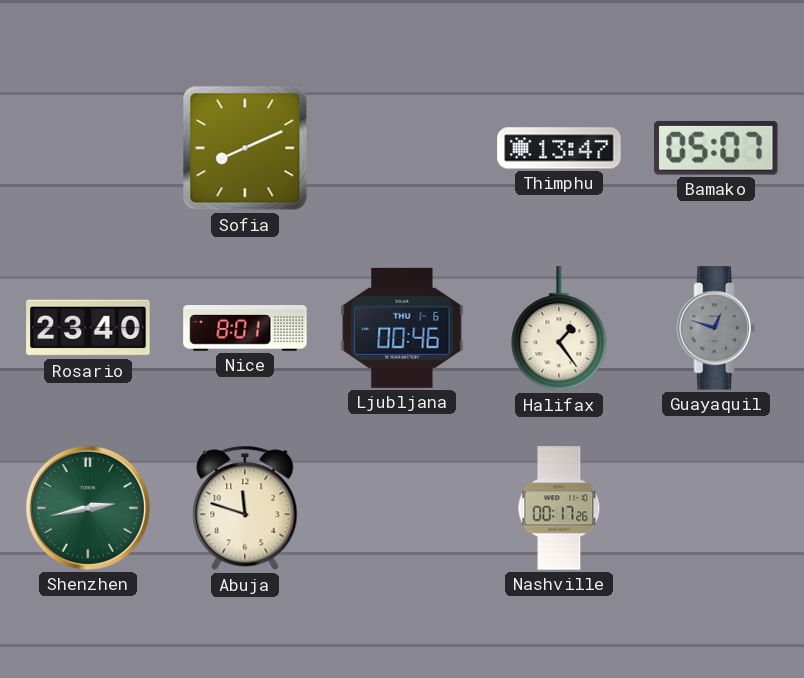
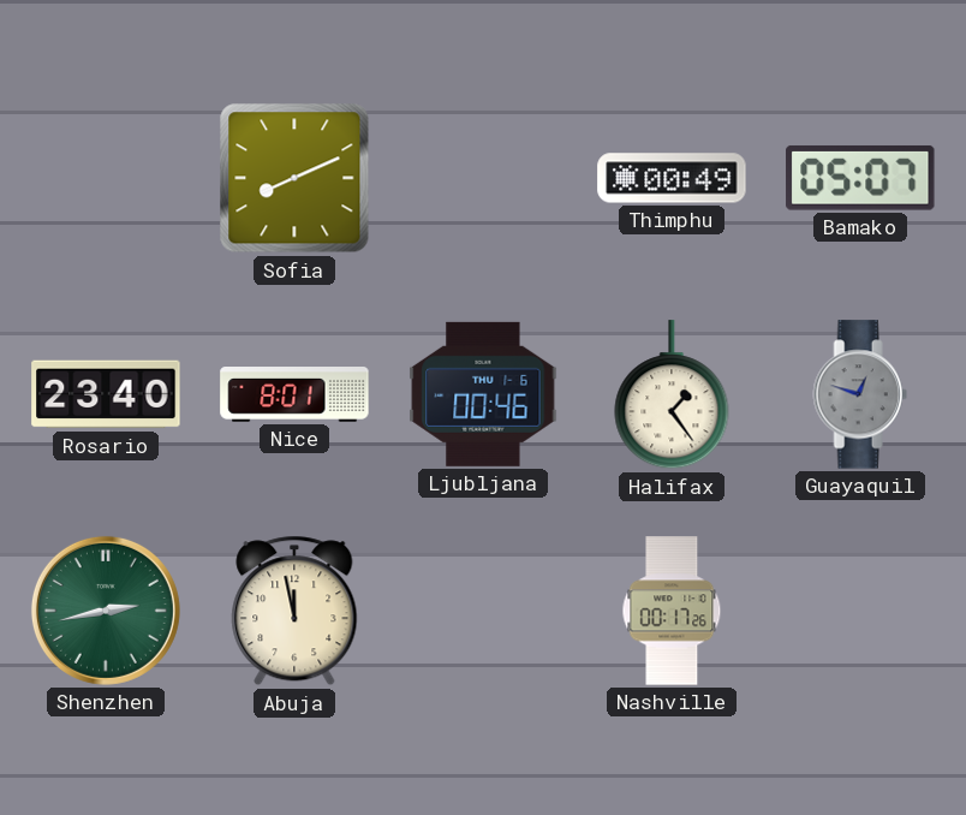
Thimphu: 13:47 -> 00:49 (672, 178)
Abuja: 11:48 -> 11:58 (294, 611)
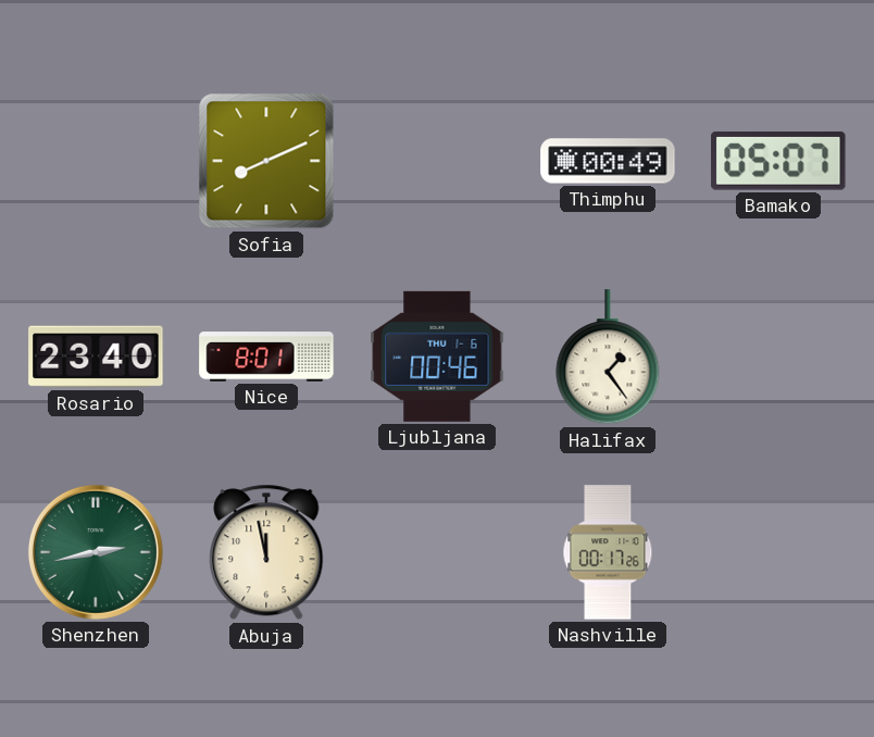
Guayaquil: 12:48 -> none (860, 394)
